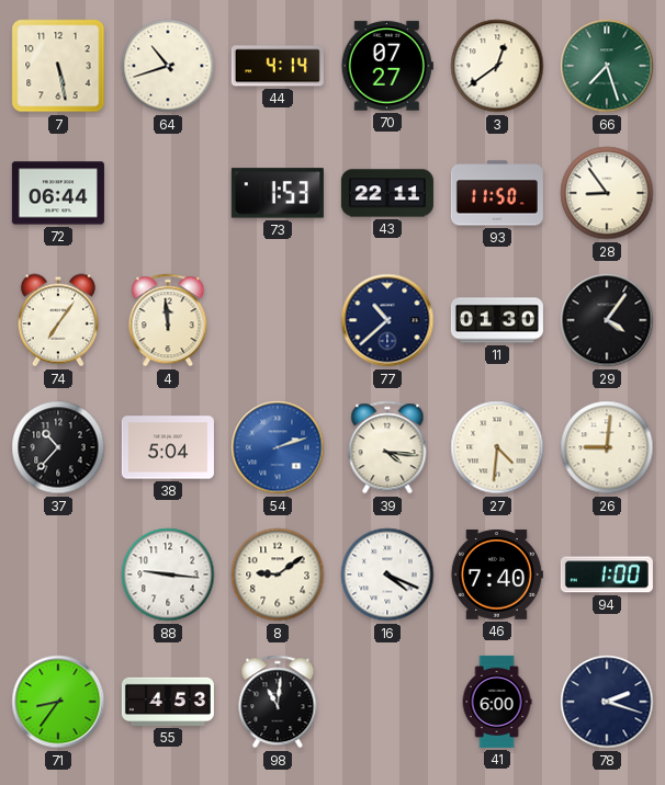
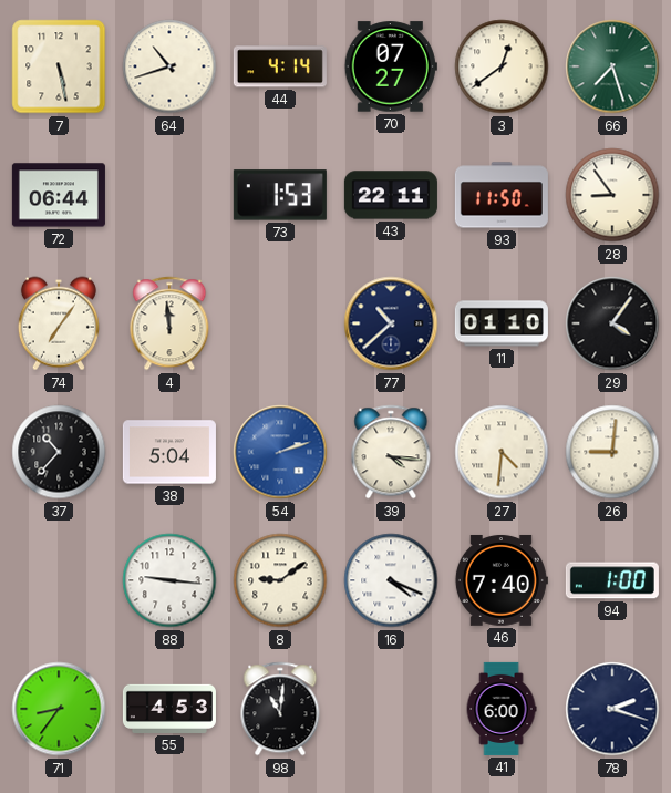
11: 01:30 -> 01:10 (502, 323)
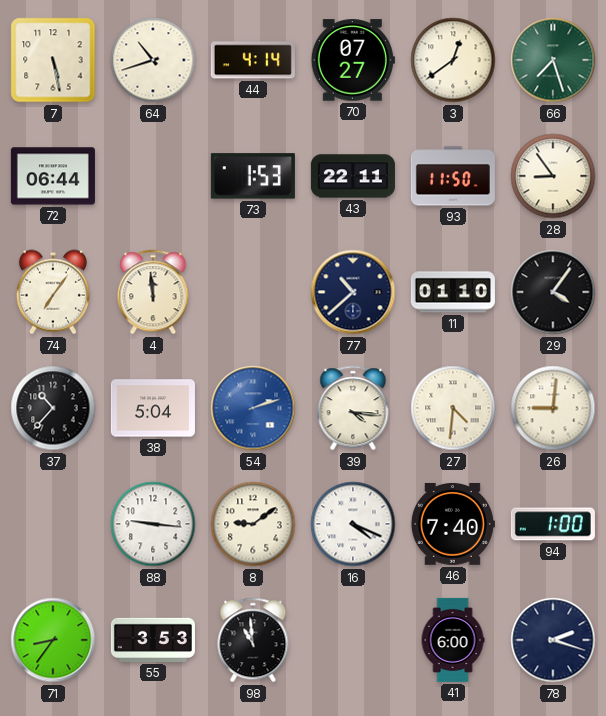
55: 4:53 -> 3:53 (153, 640)
98: 11:01 -> 10:59 (253, 640)
